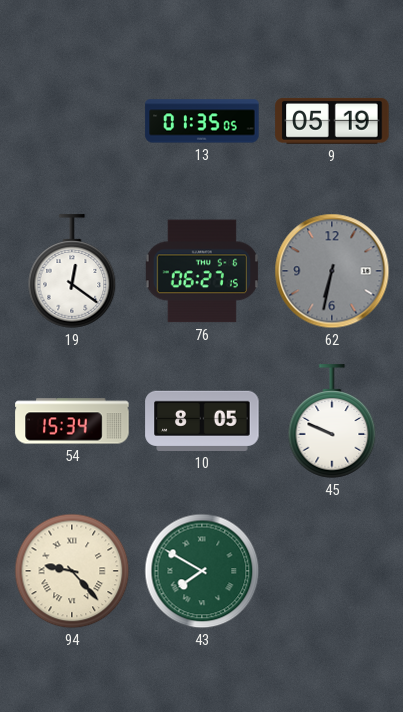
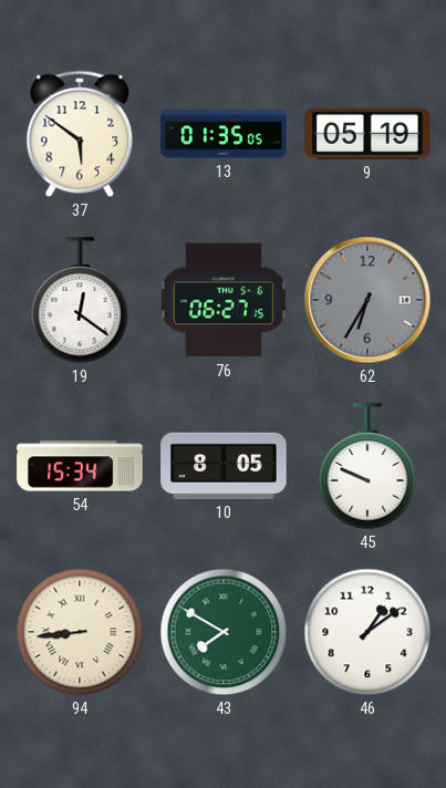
37: none -> 5:51 (80, 134)
62: 6:32 -> 6:35 (367, 300)
94: 9:23 -> 8:44 (80, 632)
46: none -> 1:09 (367, 632)
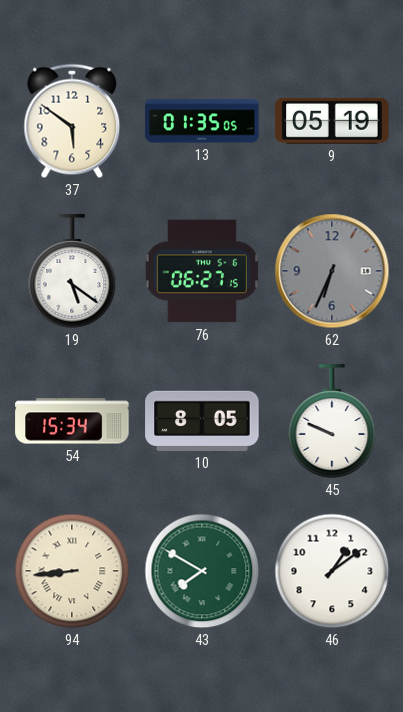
19: 12:21 -> 5:21 (72, 271)
62: 6:35 -> 6:34 (332, 271)
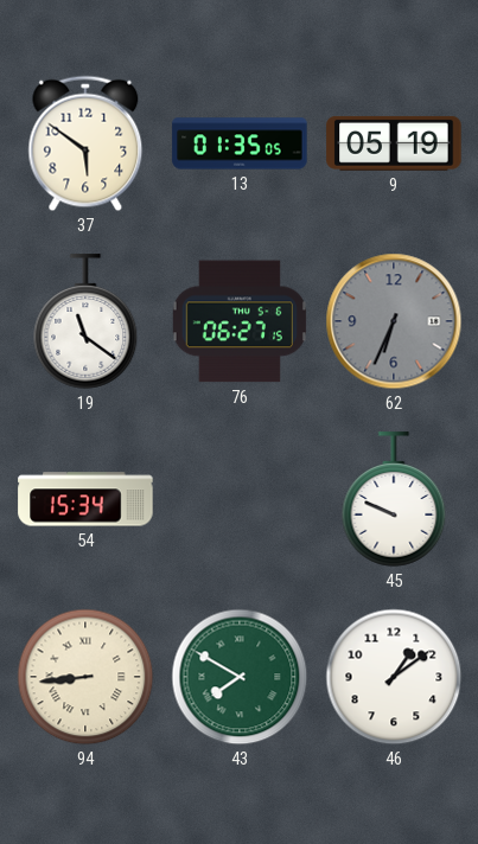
19: 5:21 -> 11:21 (85, 321)
10: 8:05 -> none (202, 421)
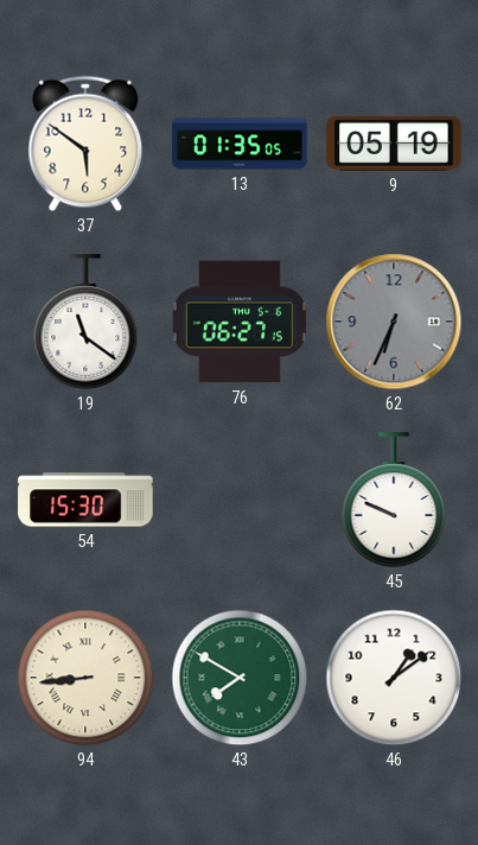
54: 15:34 -> 15:30 (85, 500)
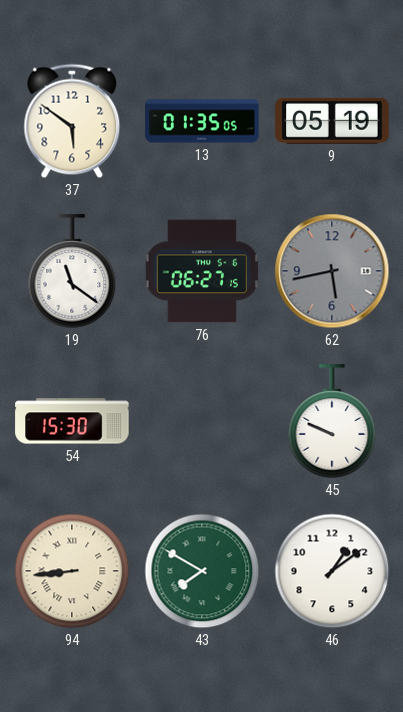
62: 6:34 -> 5:43 (332, 271)
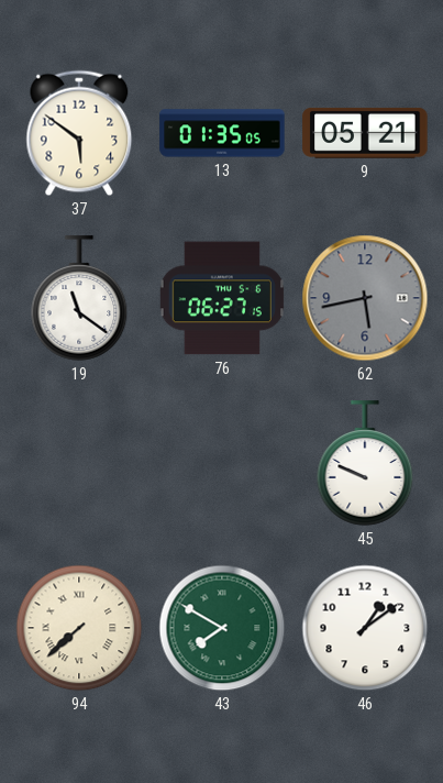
9: 05:19 -> 05:21 (365, 133)
54: 15:30 -> none (72, 421)
94: 8:44 -> 7:38 (79, 628)
